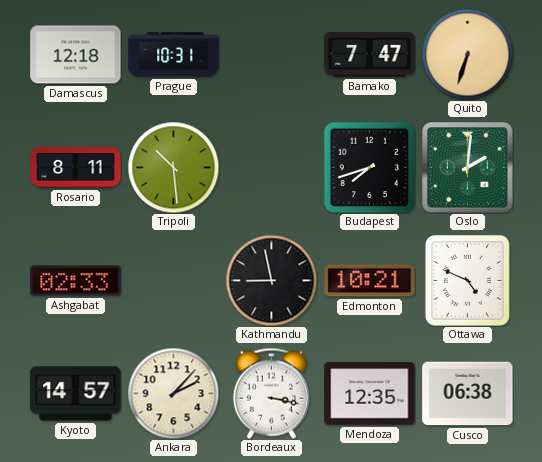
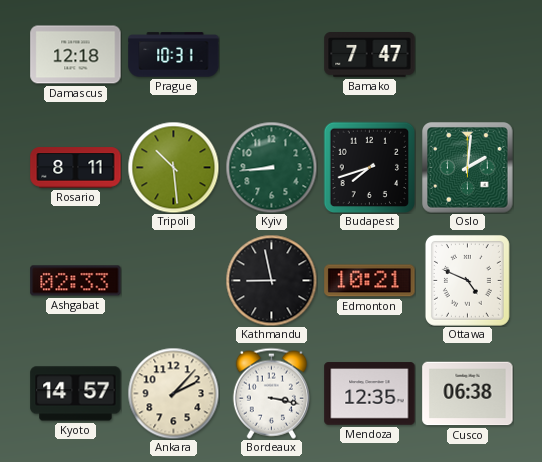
Quito: 6:33 -> none (467, 54)
Kyiv: none -> 8:44 (271, 167)
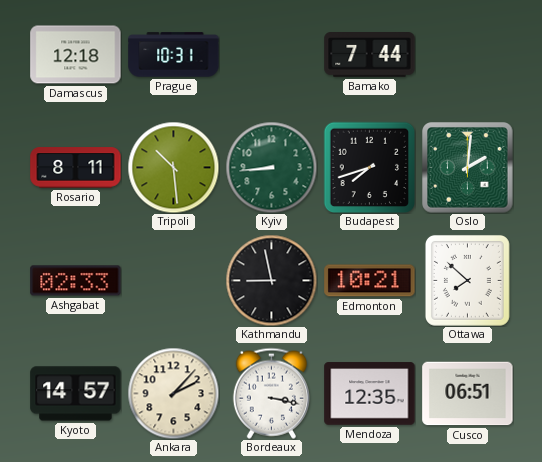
Bamako: 7:47 -> 7:44 (370, 55)
Ottawa: 4:49 -> 7:52 (467, 280)
Cusco: 06:38 -> 06:51 (468, 394)
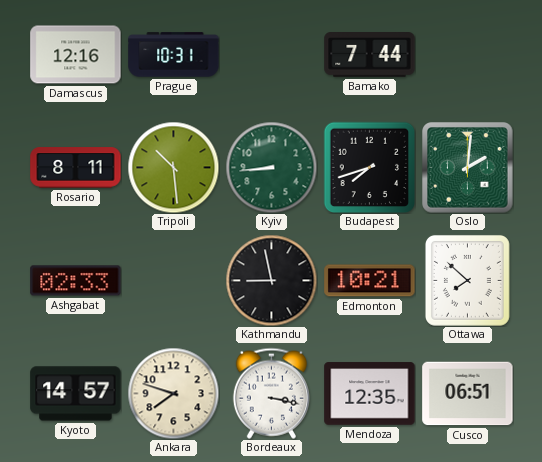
Damascus: 12:18 -> 12:16 (76, 55)
Ankara: 2:07 -> 7:48 (173, 393)
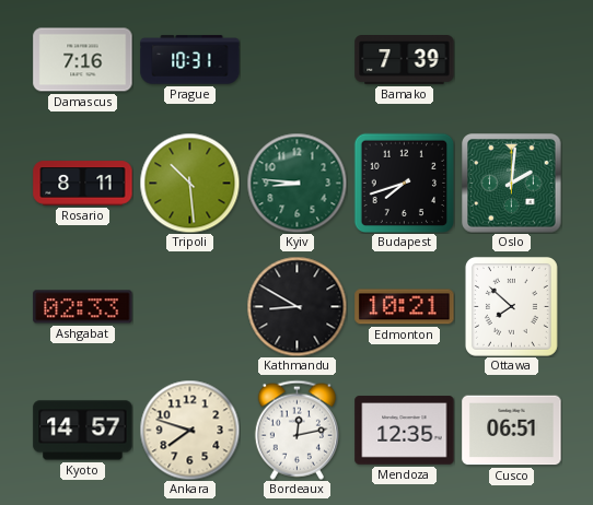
Damascus: 12:16 -> 7:16 (83, 60)
Bamako: 7:44 -> 7:39 (405, 60)
Kyiv: 8:44 -> 8:46 (296, 183)
Kathmandu: 8:58 -> 8:50 (296, 306)
Bordeaux: 3:17 -> 12:13 (296, 430)
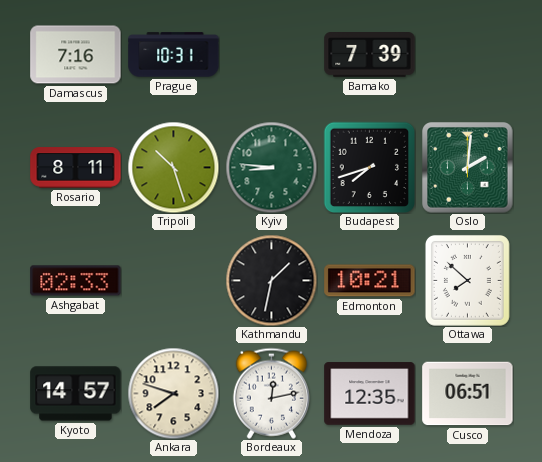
Tripoli: 10:29 -> 10:27 (173, 167)
Kathmandu: 8:50 -> 1:32 (271, 280)
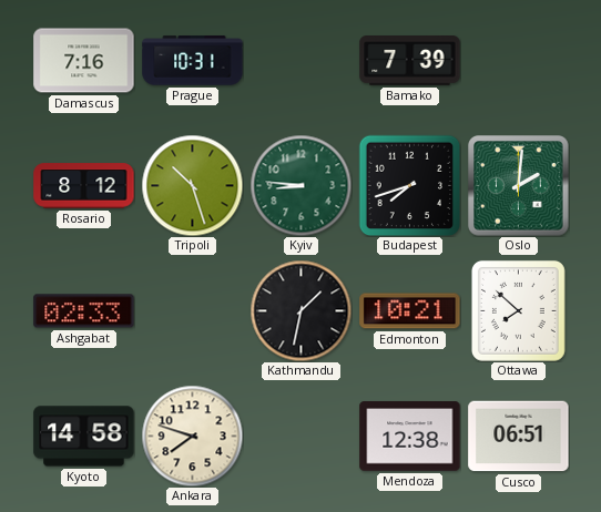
Rosario: 8:11 -> 8:12 (84, 186)
Kyoto: 14:57 -> 14:58 (84, 437)
Bordeaux: 12:13 -> none (271, 393)
Mendoza: 12:35 -> 12:38 (410, 437)
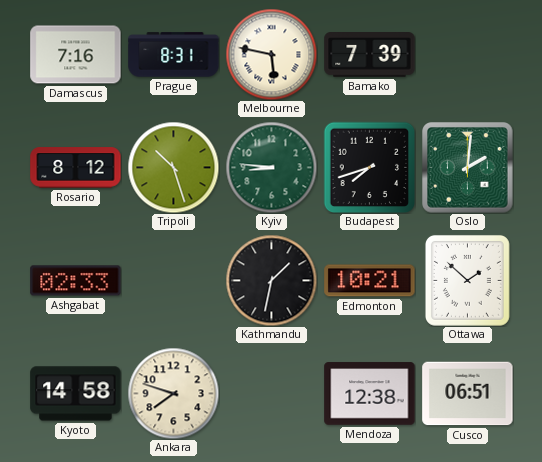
Prague: 10:31 -> 8:31 (174, 55)
Melbourne: none -> 5:47 (271, 54)
Ottawa: 7:52 -> 1:52 (467, 280)
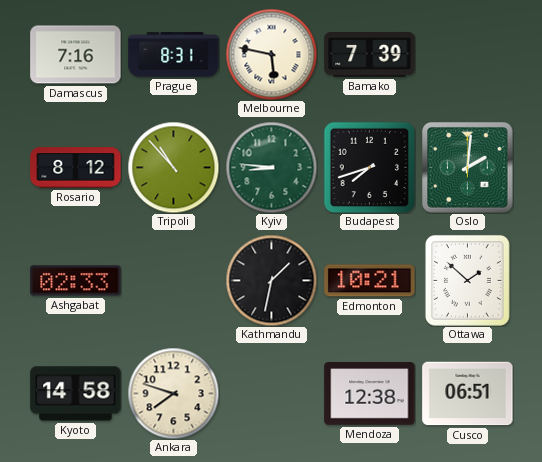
Tripoli: 10:27 -> 10:53 (173, 167)
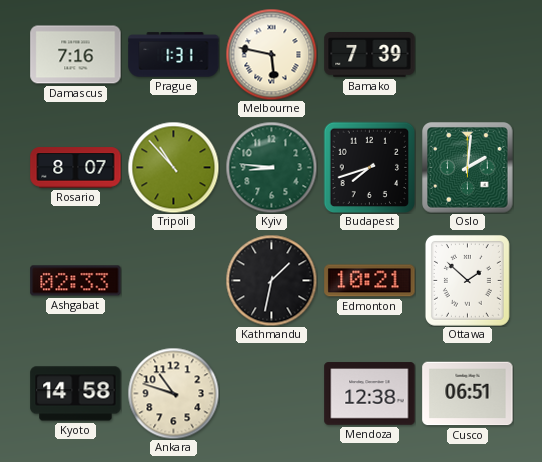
Prague: 8:31 -> 1:31 (174, 55)
Rosario: 8:12 -> 8:07 (76, 168)
Ankara: 7:48 -> 10:48 (173, 393)
